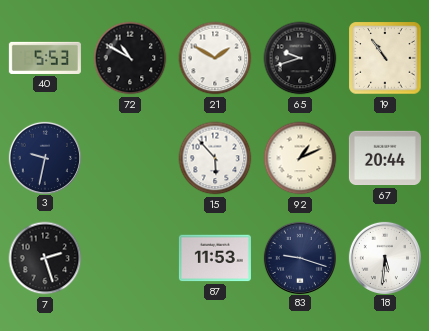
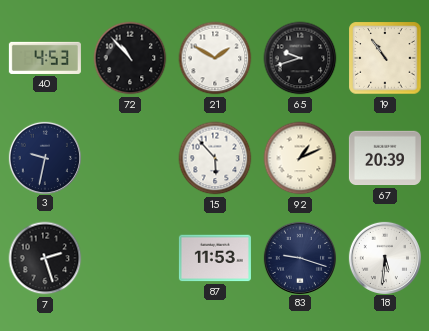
40: 5:53 -> 4:53 (45, 58)
72: 10:50 -> 10:53 (130, 58)
67: 20:44 -> 20:39 (385, 158)
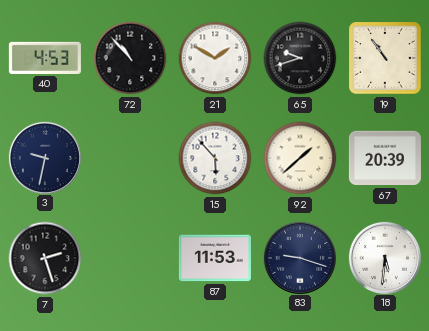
92: 1:11 -> 1:38 (300, 158)
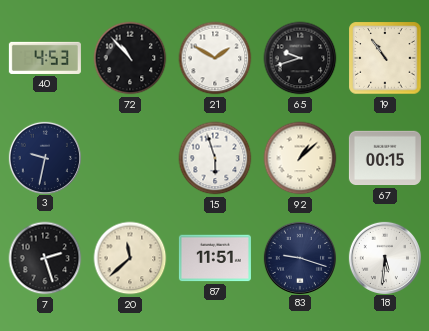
15: 5:53 -> 5:57 (215, 158)
92: 1:38 -> 1:08 (300, 158)
67: 20:39 -> 00:15 (385, 158)
20: none -> 11:38 (130, 258)
87: 11:53 -> 11:51 (215, 258)
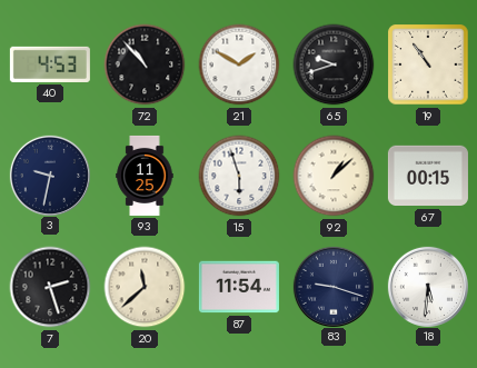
93: none -> 11:25 (145, 176)
87: 11:51 -> 11:54 (239, 287)
